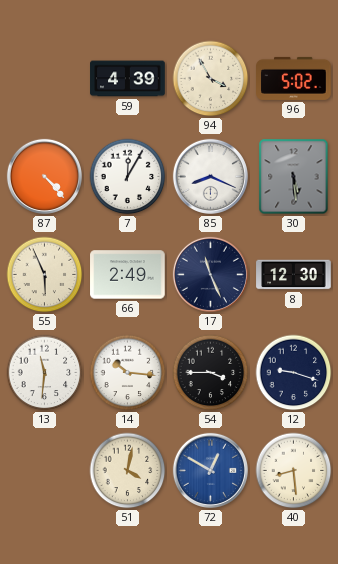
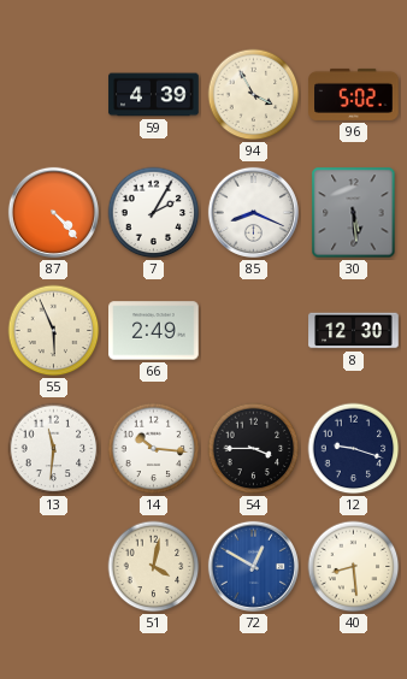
7: 12:05 -> 2:05 (154, 213)
17: 11:26 -> none (210, 274)
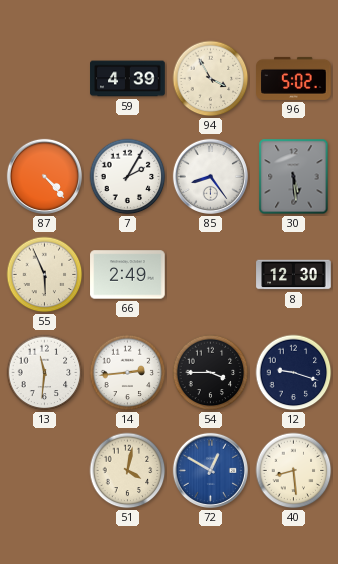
85: 8:19 -> 8:24 (210, 176)
14: 10:16 -> 2:44 (128, 373)
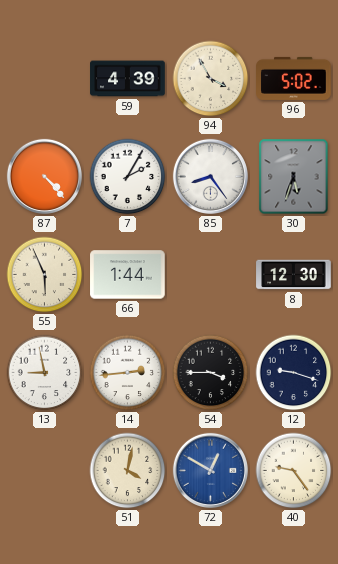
30: 5:29 -> 5:33 (294, 177)
66: 2:49 -> 1:44 (128, 275)
13: 11:31 -> 8:58 (45, 373)
40: 8:29 -> 9:24 (294, 471)
